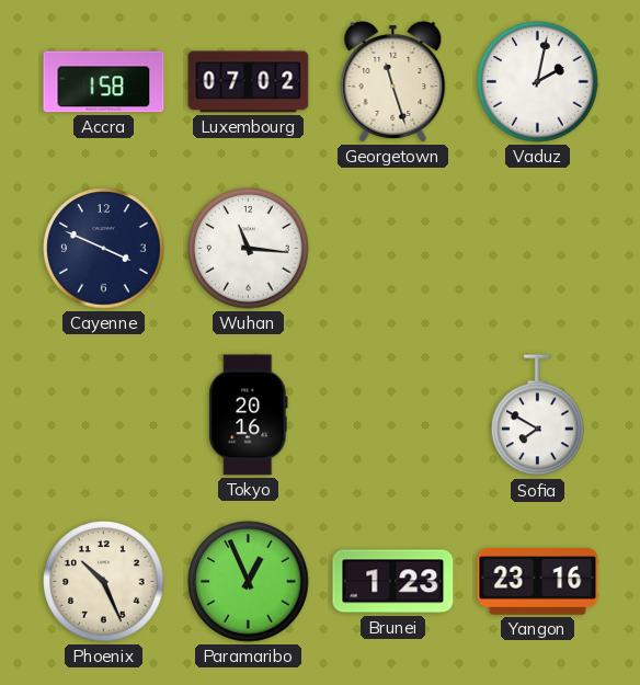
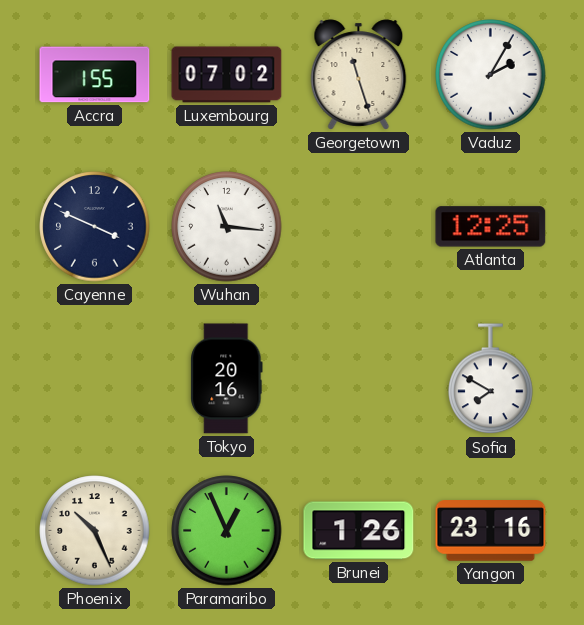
Accra: 1:58 -> 1:55 (95, 75)
Vaduz: 2:02 -> 2:05 (491, 75)
Atlanta: none -> 12:25 (491, 227)
Brunei: 1:23 -> 1:26 (359, 531)
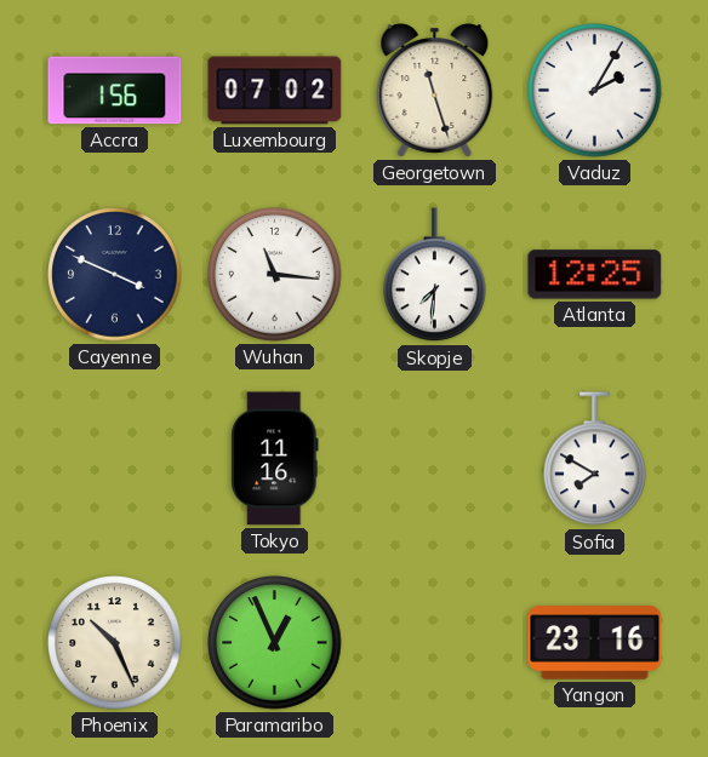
Accra: 1:55 -> 1:56 (115, 91)
Skopje: none -> 7:31 (435, 275)
Tokyo: 20:16 -> 11:16 (275, 459)
Brunei: 1:26 -> none (359, 531)
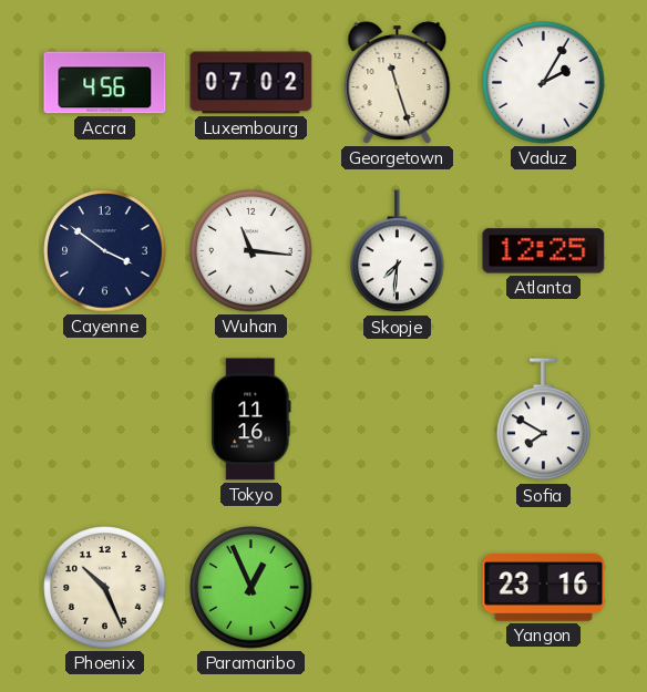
Accra: 1:56 -> 4:56 (105, 83)
Cayenne: 3:49 -> 3:51 (105, 251)
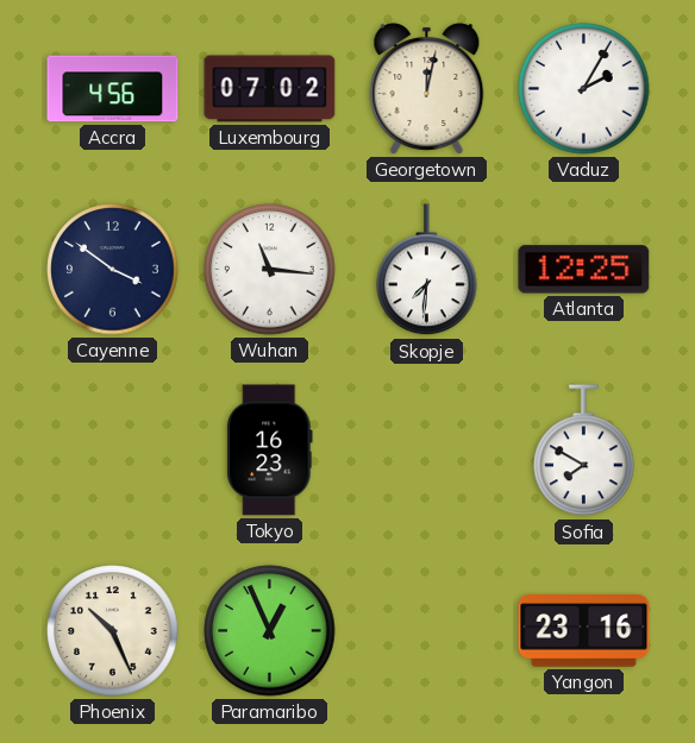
Georgetown: 11:27 -> 12:02 (427, 89)
Tokyo: 11:16 -> 16:23 (270, 451)
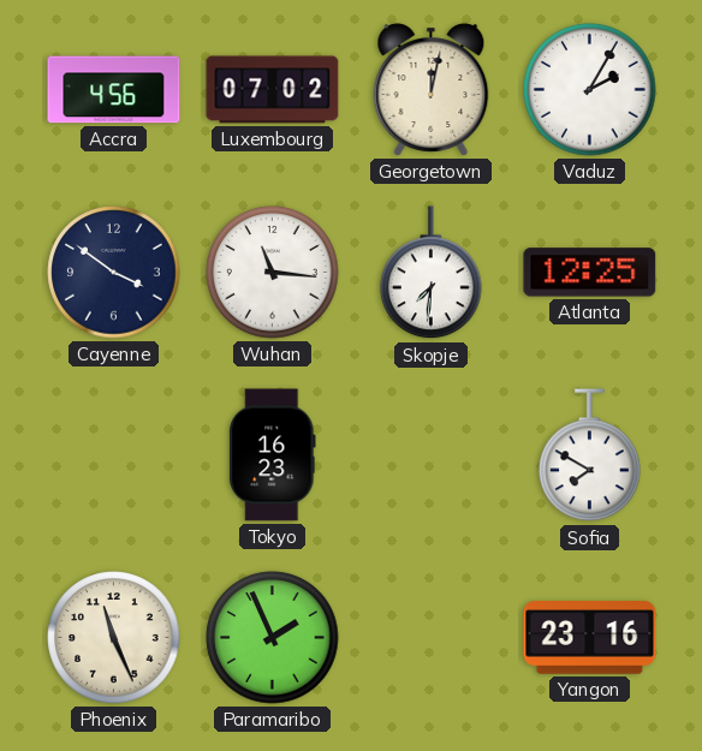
Phoenix: 10:26 -> 11:26 (114, 638)
Paramaribo: 12:56 -> 1:56 (273, 638)
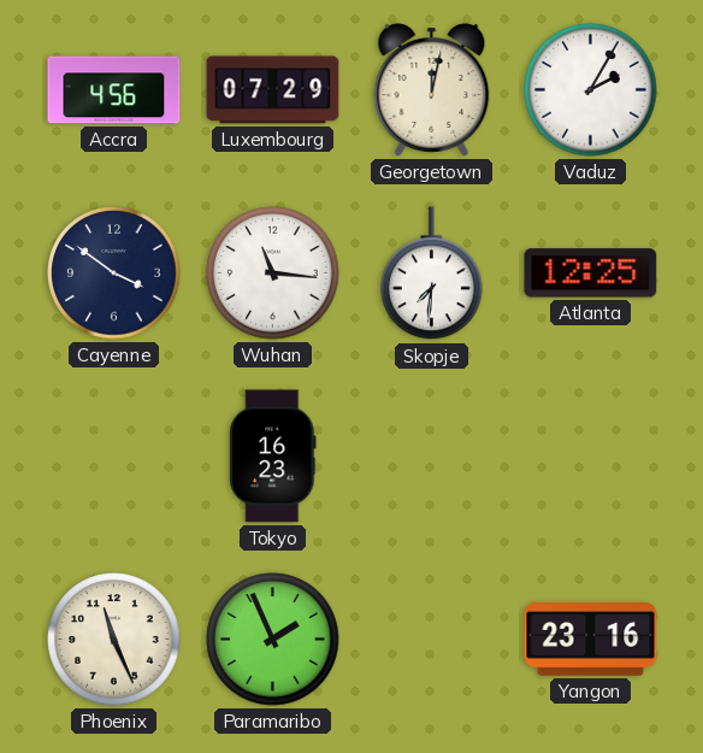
Luxembourg: 07:02 -> 07:29 (273, 90)
Sofia: 7:50 -> none (590, 455)
